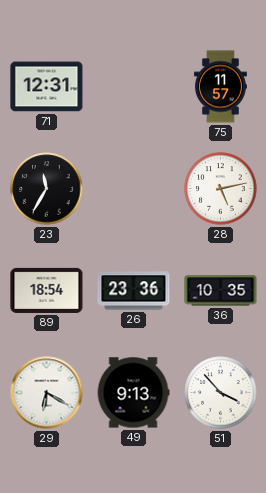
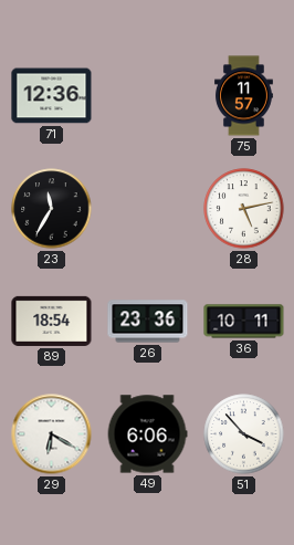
71: 12:31 -> 12:36 (52, 96)
36: 10:35 -> 10:11 (244, 322)
49: 9:13 -> 6:06 (147, 434)
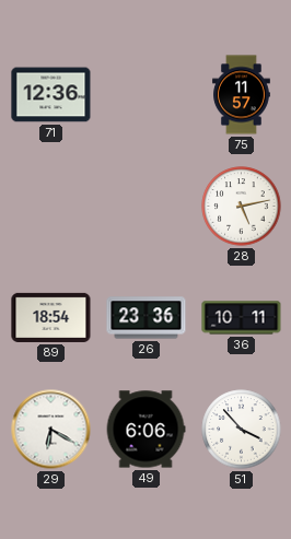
23: 11:35 -> none (52, 209)
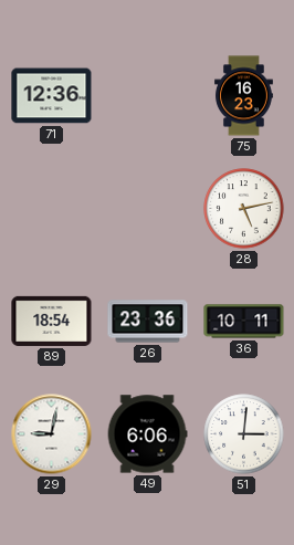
75: 11:57 -> 16:23 (244, 96)
29: 6:20 -> 9:02 (52, 434)
51: 3:53 -> 3:01 (244, 434)
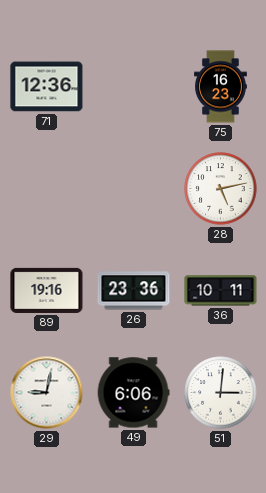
89: 18:54 -> 19:16 (47, 290)
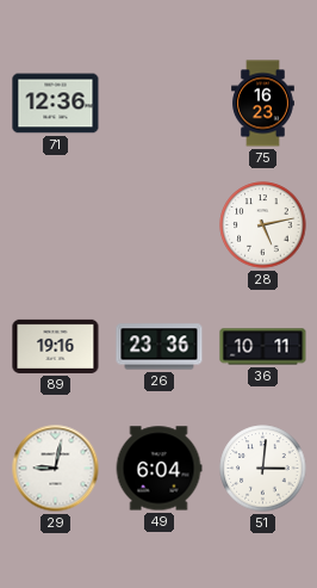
49: 6:06 -> 6:04 (158, 469)
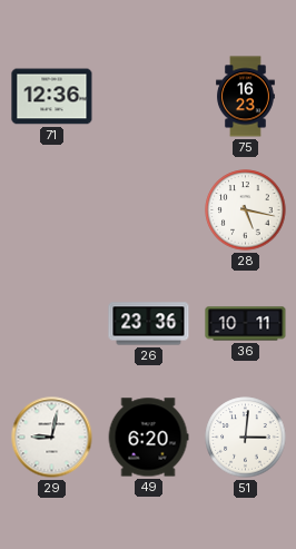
28: 5:13 -> 5:17 (246, 210)
89: 19:16 -> none (56, 346)
49: 6:04 -> 6:20 (148, 438)
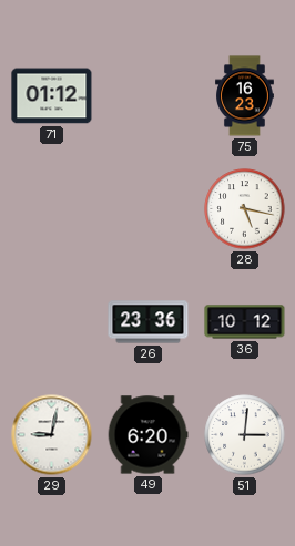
71: 12:36 -> 01:12 (52, 96)
36: 10:11 -> 10:12 (245, 322)
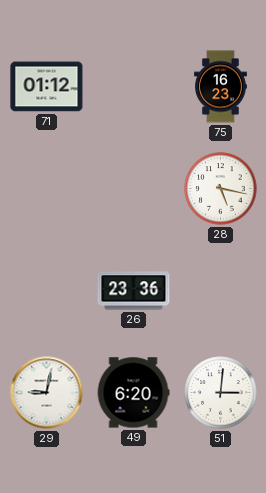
36: 10:12 -> none (245, 322)
